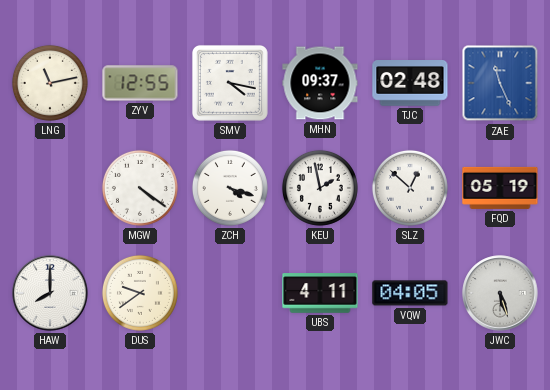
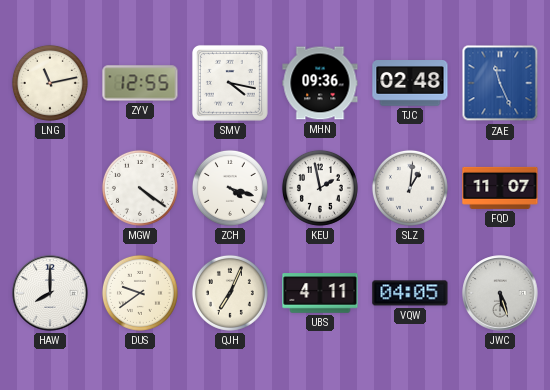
MHN: 09:37 -> 09:36 (320, 83)
SLZ: 12:52 -> 1:01 (410, 188)
FQD: 05:19 -> 11:07 (500, 188)
QJH: none -> 7:04 (230, 293)
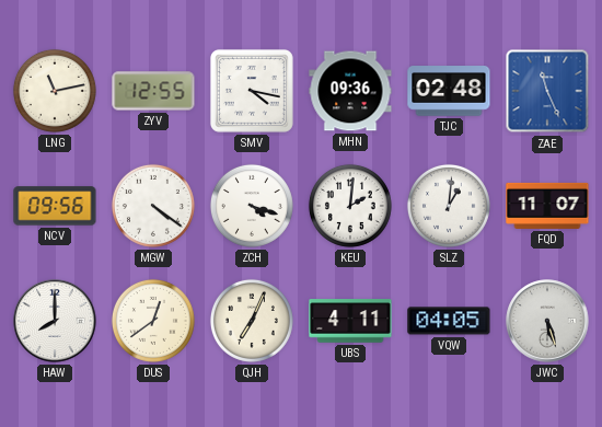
NCV: none -> 09:56 (55, 206)
KEU: 1:58 -> 2:01 (350, 206)
DUS: 9:39 -> 12:39 (153, 321)
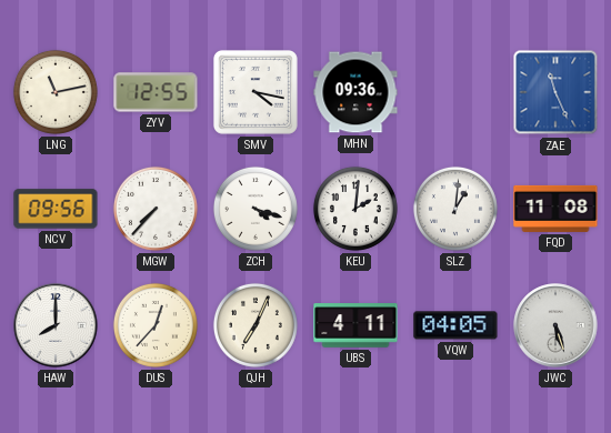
TJC: 02:48 -> none (449, 91)
MGW: 4:21 -> 7:37 (156, 209)
FQD: 11:07 -> 11:08 (555, 209)
DUS: 12:39 -> 12:37 (156, 325)
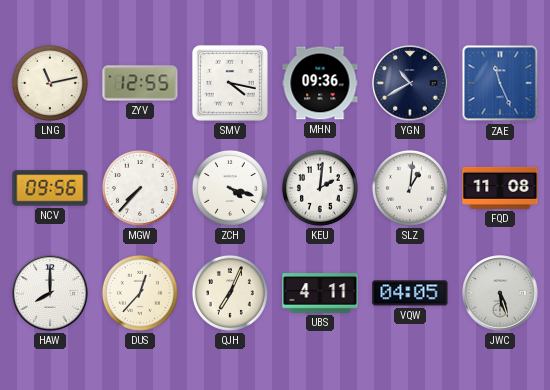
YGN: none -> 10:40 (410, 83)
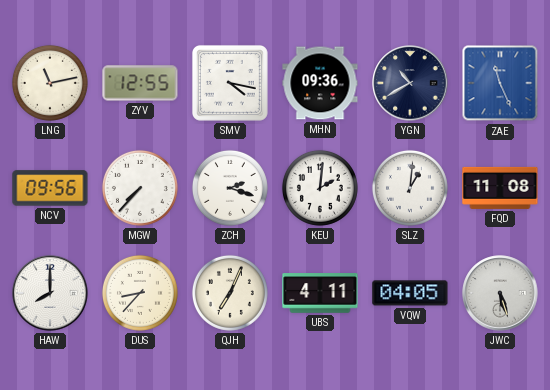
ZCH: 4:18 -> 2:18 (230, 188)
DUS: 12:37 -> 8:37 (140, 293)
